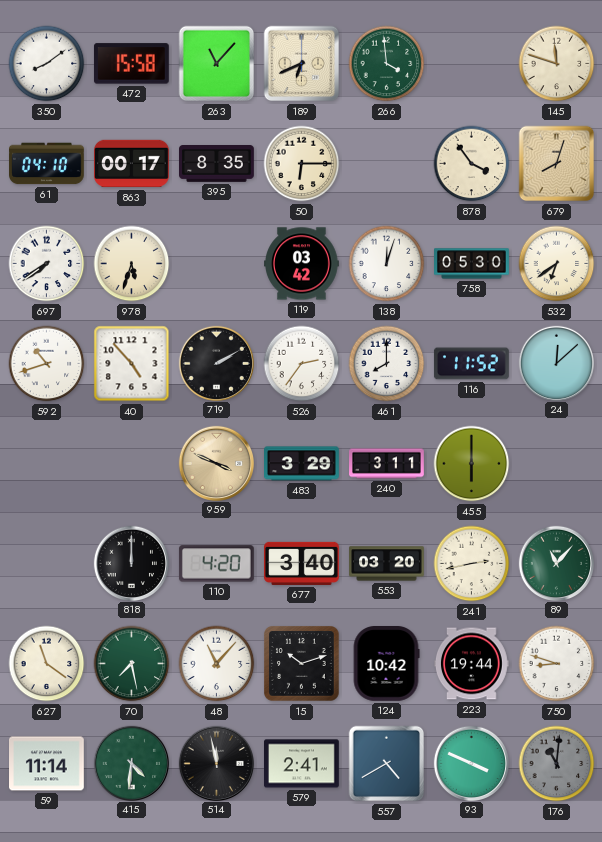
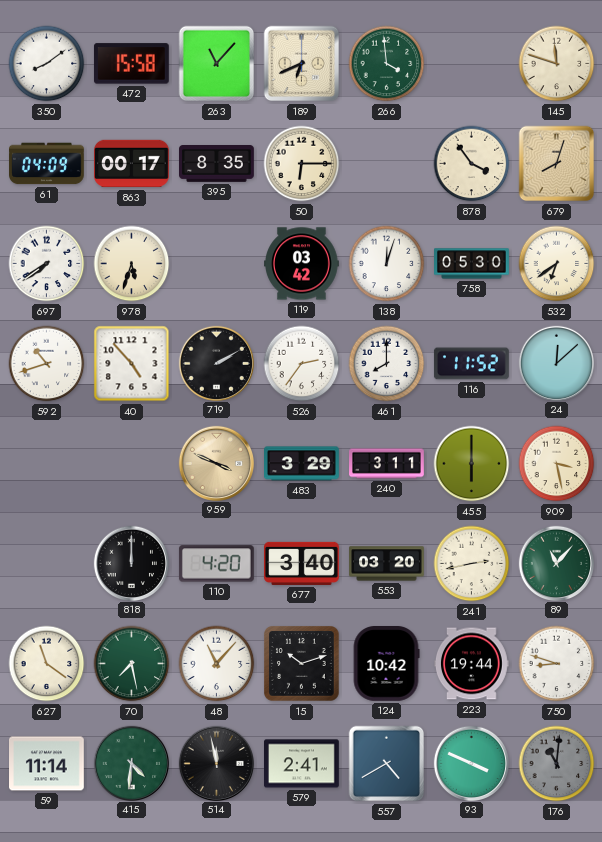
61: 04:10 -> 04:09 (47, 164)
909: none -> 3:28 (557, 464)
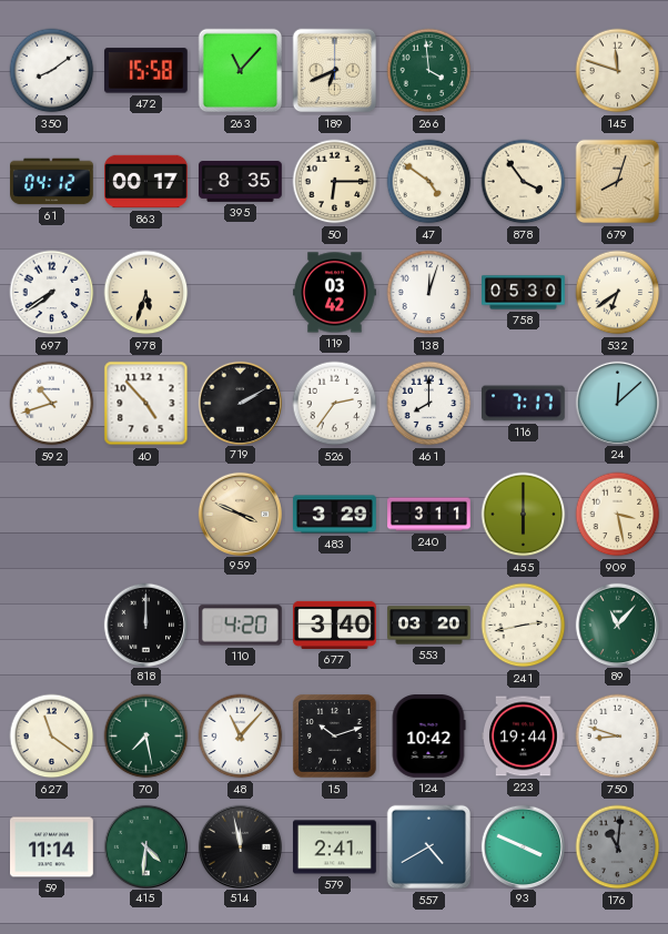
61: 04:09 -> 04:12 (52, 182)
47: none -> 4:51 (429, 182)
116: 11:52 -> 7:17 (523, 404)
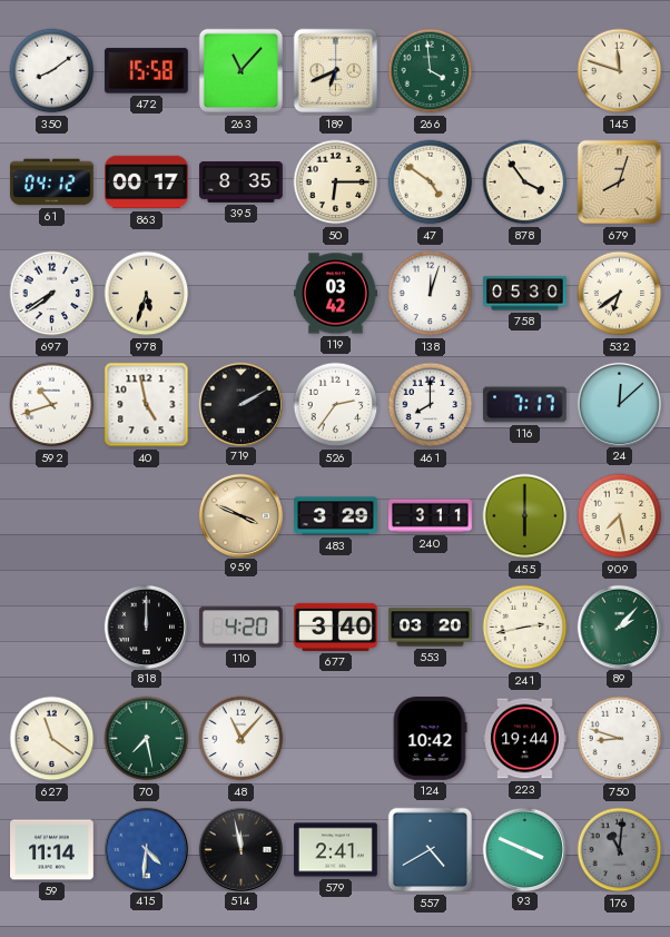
40: 4:53 -> 4:58 (147, 405)
909: 3:28 -> 7:28 (620, 516)
89: 11:07 -> 2:07 (619, 627)
15: 10:12 -> none (335, 737)
415 dial: green -> blue (146, 849)
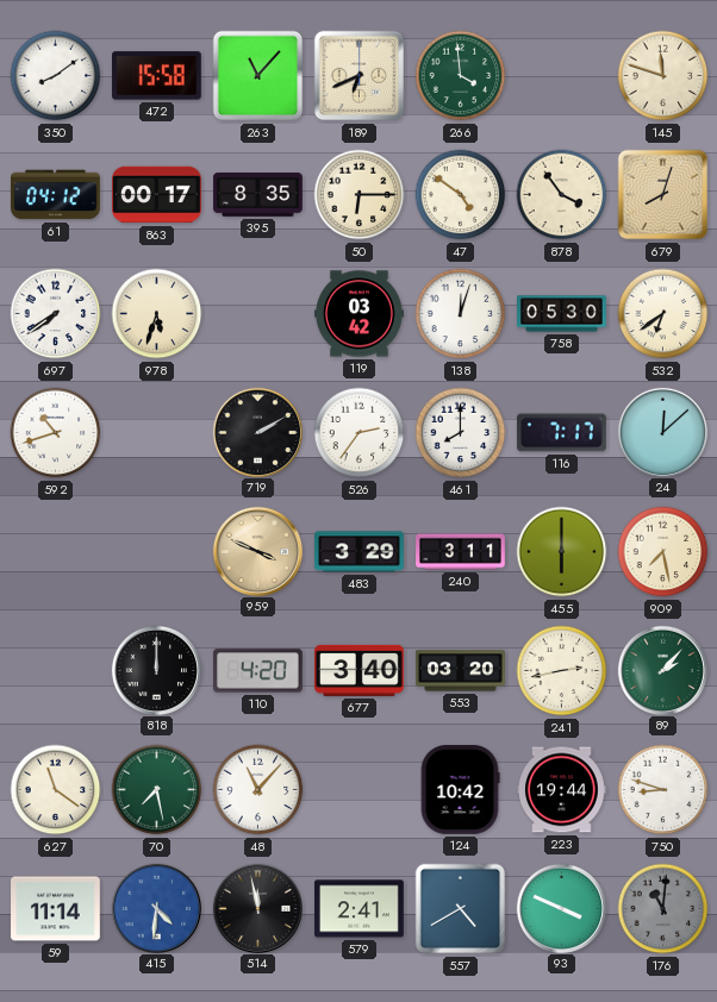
40: 4:58 -> none (147, 405)
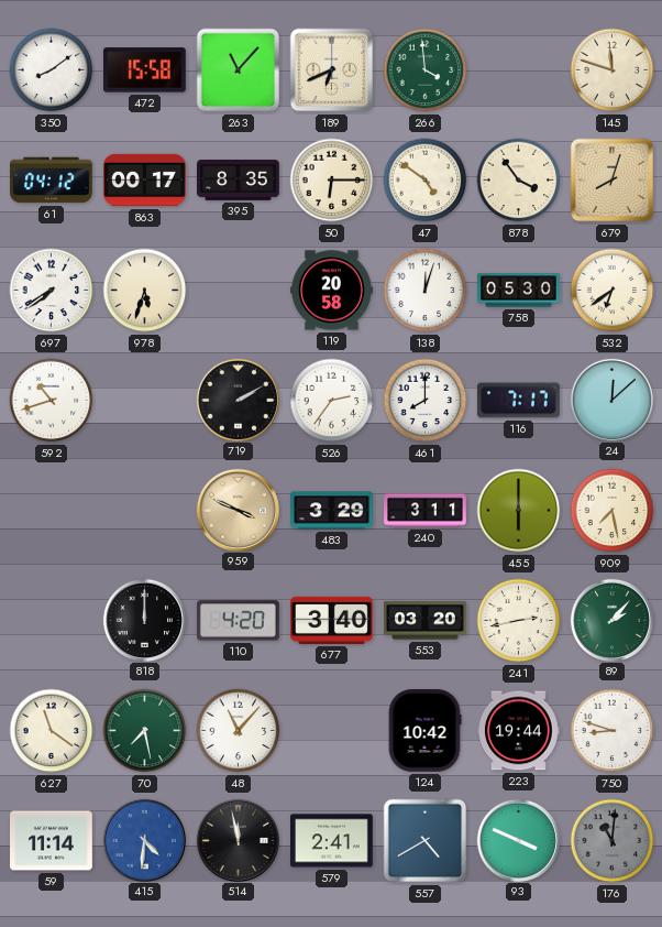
119: 03:42 -> 20:58 (332, 291)
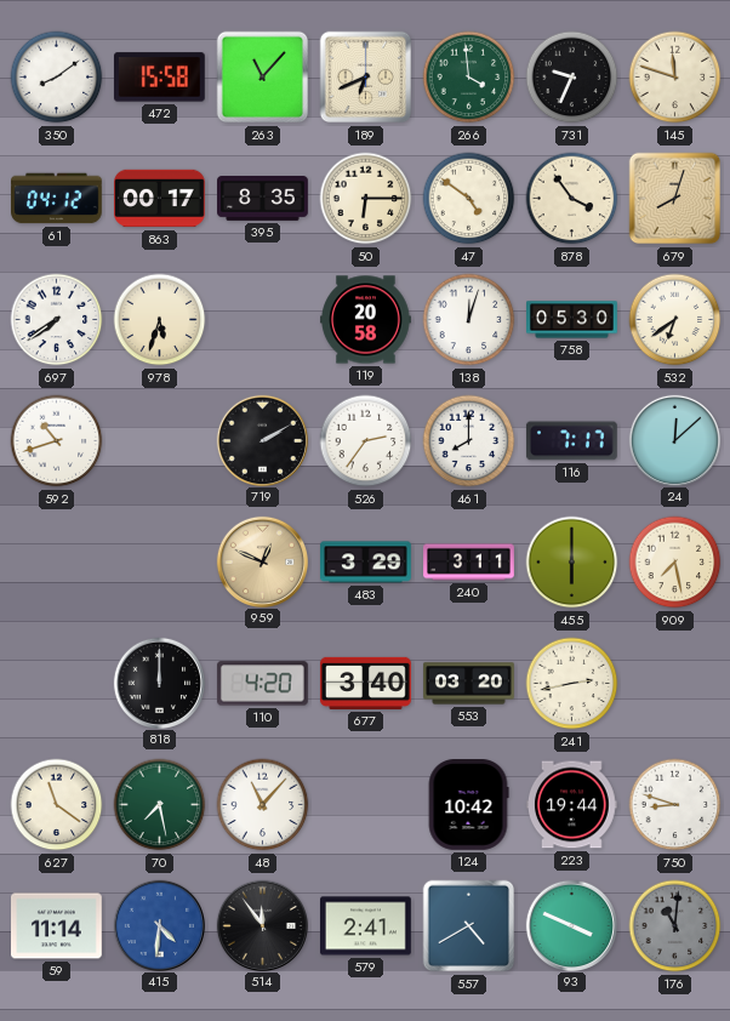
731: none -> 9:34 (572, 78)
959: 3:49 -> 12:49 (262, 561)
89: 2:07 -> none (611, 620)
514: 11:58 -> 11:54 (262, 925)
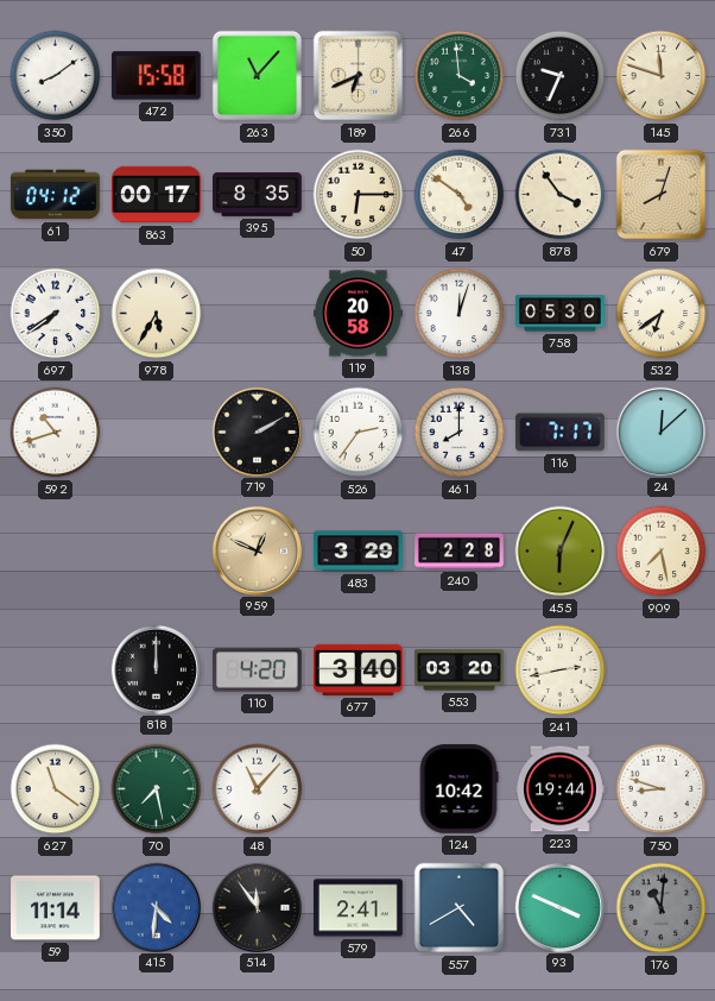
978: 5:33 -> 5:35 (157, 314)
240: 3:11 -> 2:28 (460, 552)
455: 6:00 -> 6:04 (561, 552)
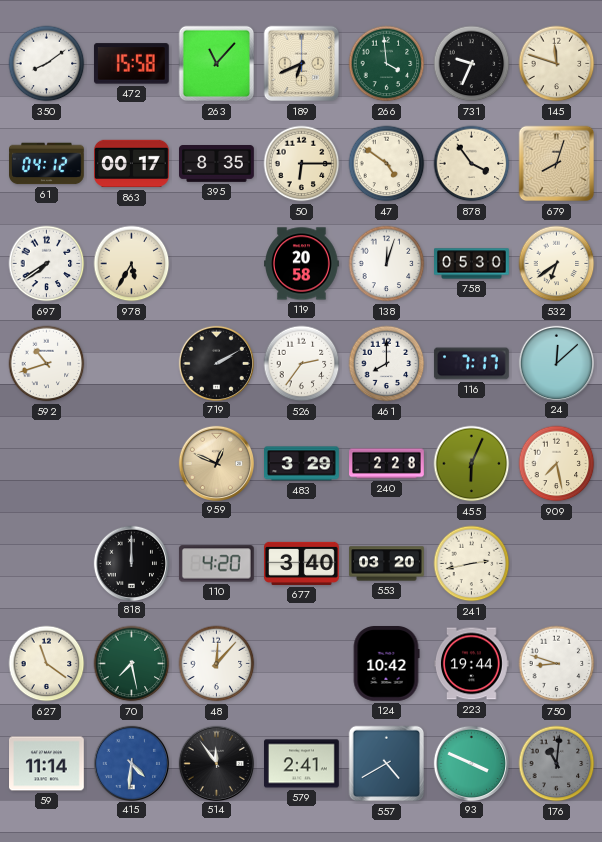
48: 11:07 -> 12:07 (217, 664)
